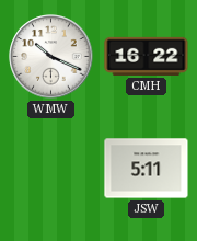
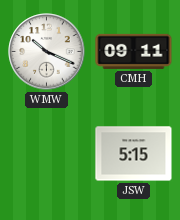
CMH: 16:22 -> 09:11 (134, 51)
JSW: 5:11 -> 5:15 (134, 154)
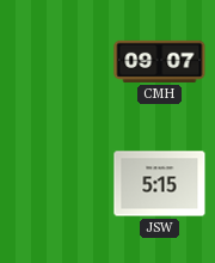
WMW: 10:19 -> none (47, 52)
CMH: 09:11 -> 09:07 (160, 61)
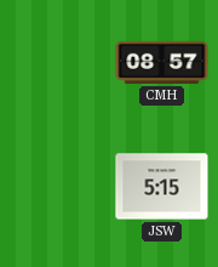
CMH: 09:07 -> 08:57 (162, 62)
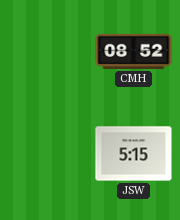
CMH: 08:57 -> 08:52 (134, 51)
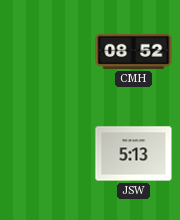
JSW: 5:15 -> 5:13 (134, 154)
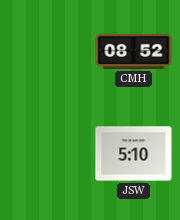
JSW: 5:13 -> 5:10 (134, 154)
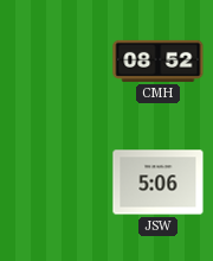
JSW: 5:10 -> 5:06 (159, 183)
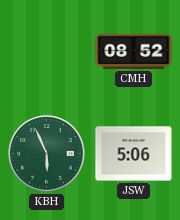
KBH: none -> 5:56 (47, 154)
